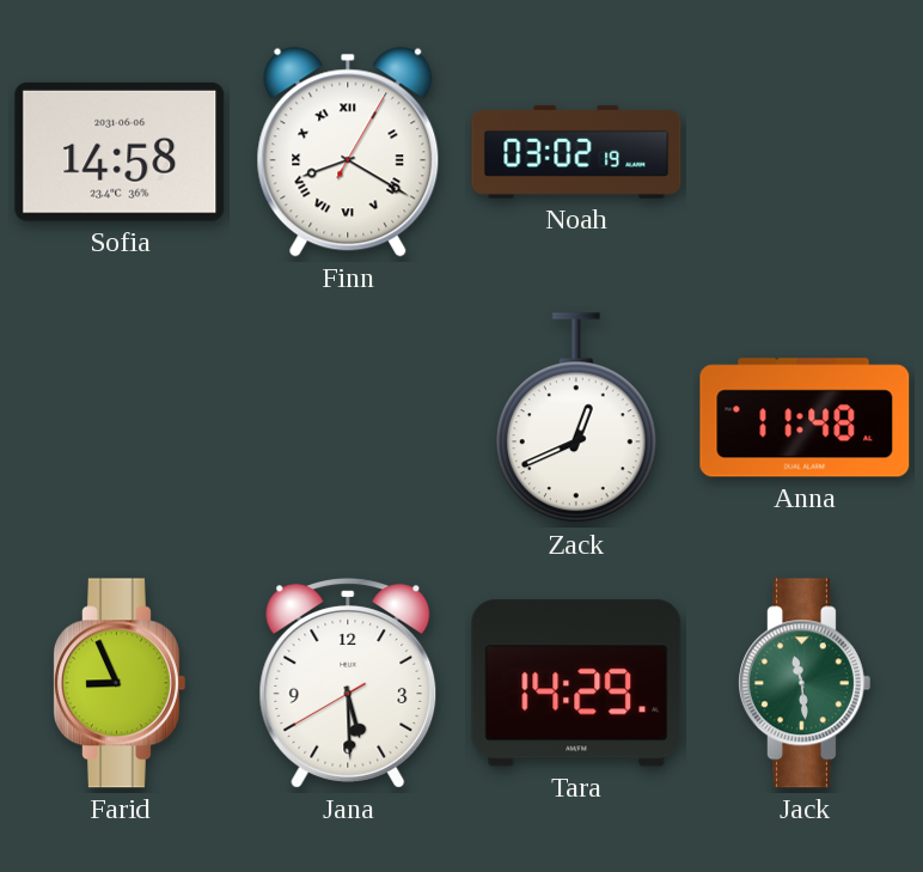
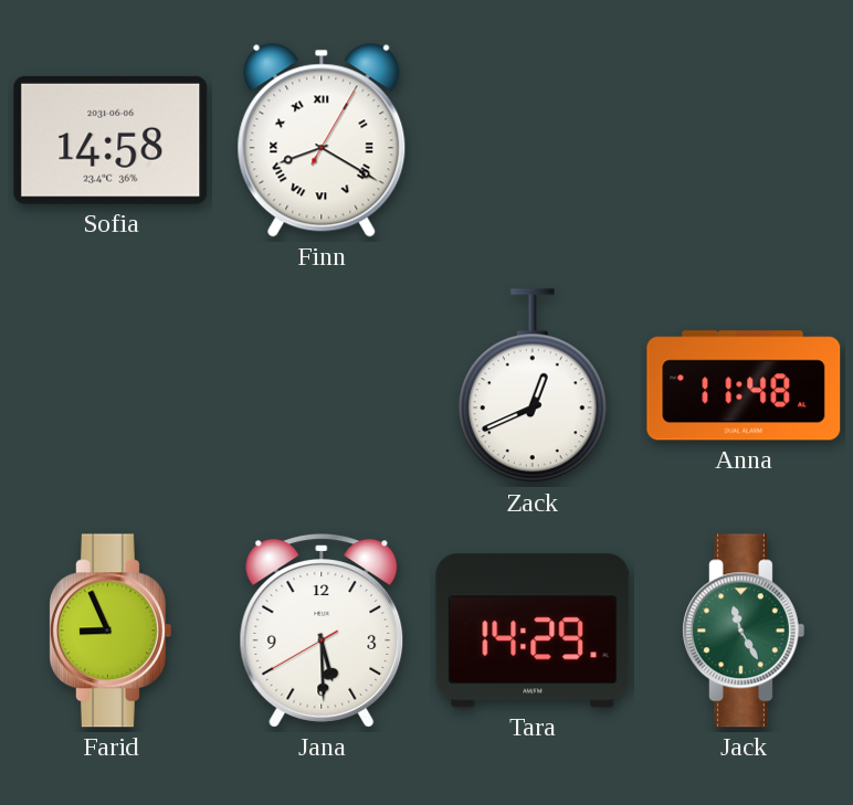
Noah: 03:02 -> none (576, 152)
Jack: 11:29 -> 11:25 (744, 631)
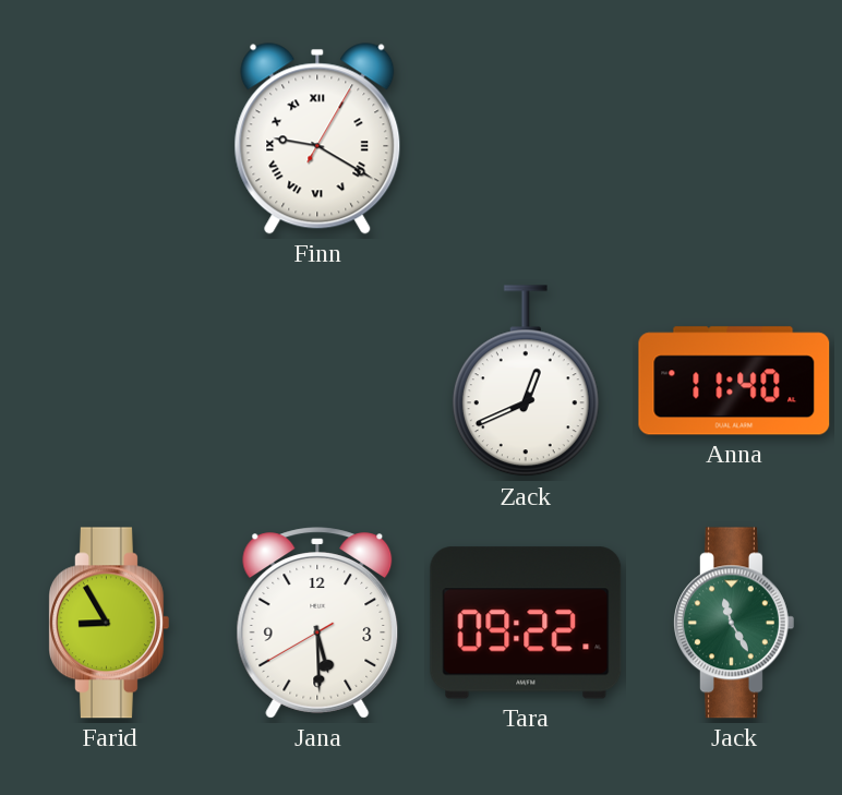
Sofia: 14:58 -> none (110, 140)
Finn: 8:20 -> 9:20 (317, 138)
Anna: 11:48 -> 11:40 (734, 381)
Farid: 8:56 -> 8:55 (109, 623)
Tara: 14:29 -> 09:22 (526, 623)
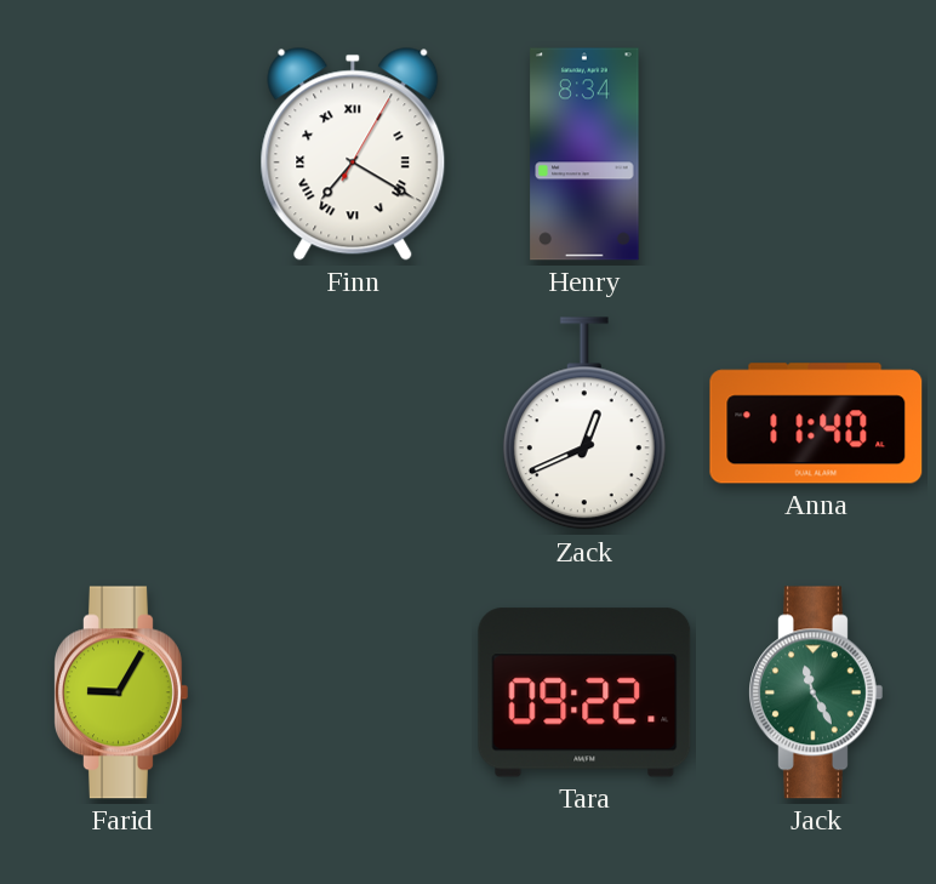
Finn: 9:20 -> 7:20 (353, 154)
Henry: none -> 8:34 (584, 154)
Farid: 8:55 -> 9:05 (121, 692)
Jana: 5:29 -> none (317, 623)
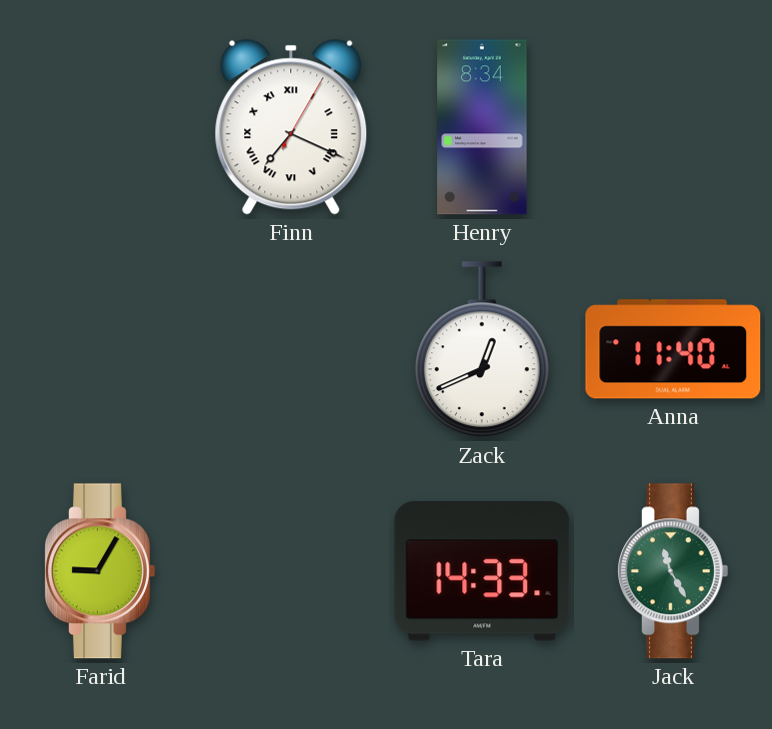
Finn: 7:20 -> 7:19 (291, 127)
Tara: 09:22 -> 14:33 (482, 571)
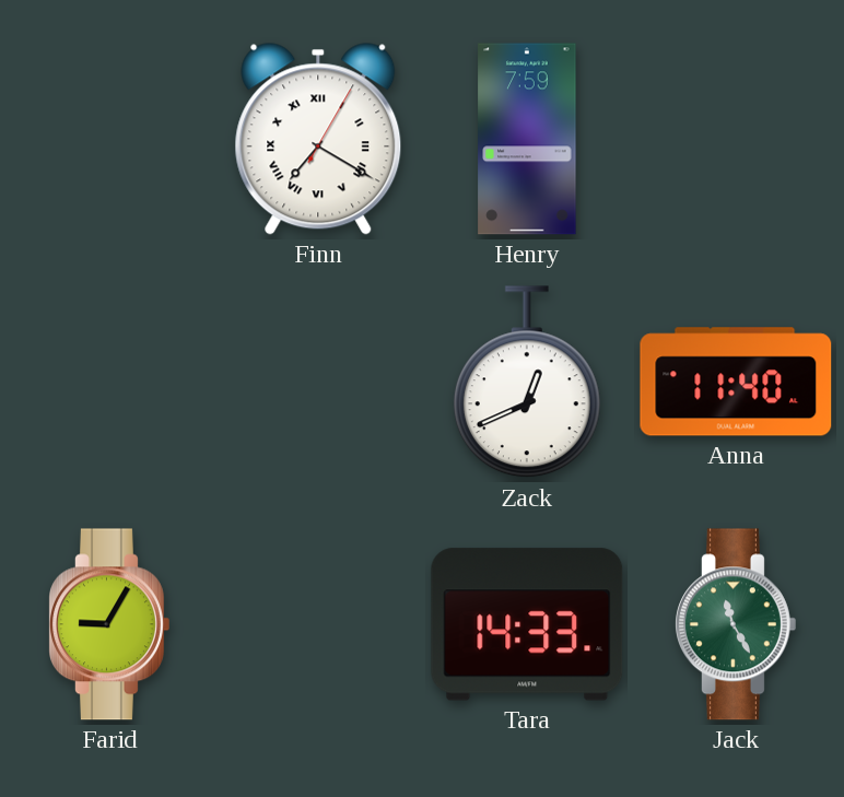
Finn: 7:19 -> 7:20 (318, 139)
Henry: 8:34 -> 7:59 (527, 139)
